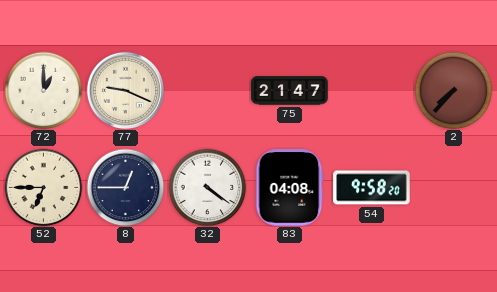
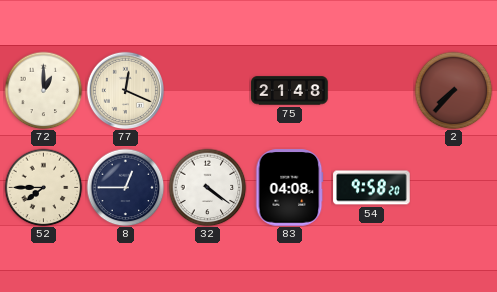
77: 9:19 -> 12:19 (125, 90)
75: 21:47 -> 21:48 (290, 91)
52: 6:45 -> 7:45 (43, 187)
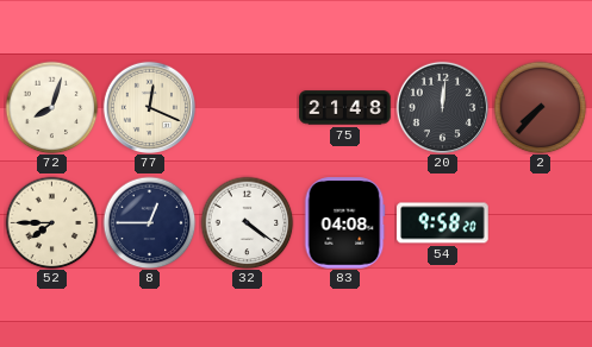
72: 1:00 -> 8:03 (51, 107)
20: none -> 12:01 (442, 107)
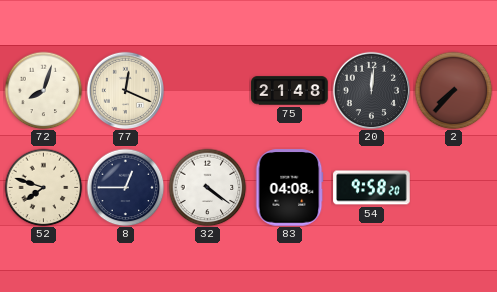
52: 7:45 -> 7:48 (43, 187)
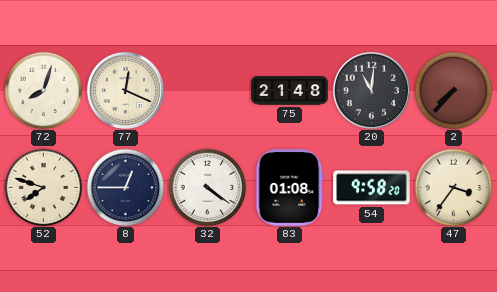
20: 12:01 -> 11:01 (371, 90)
83: 04:08 -> 01:08 (289, 188)
47: none -> 3:36 (453, 187)
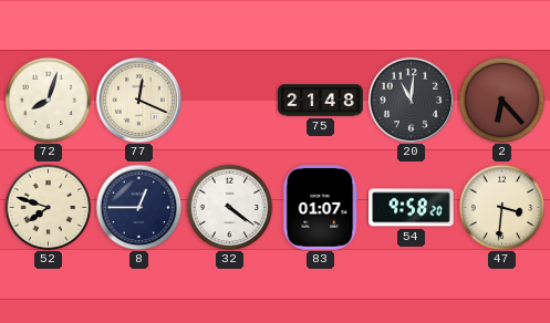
2: 7:37 -> 6:23 (501, 100)
83: 01:08 -> 01:07 (320, 208)
47: 3:36 -> 3:31 (501, 207)
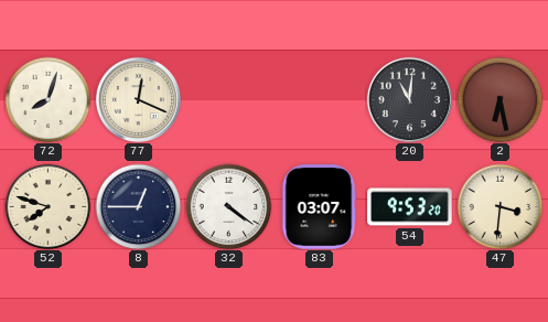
75: 21:48 -> none (321, 101)
2: 6:23 -> 6:28 (499, 99)
83: 01:07 -> 03:07 (319, 207)
54: 9:58 -> 9:53 (410, 207)
